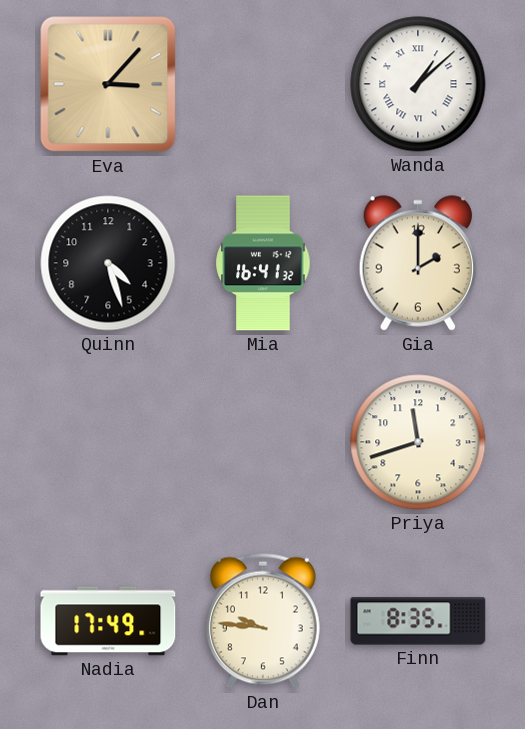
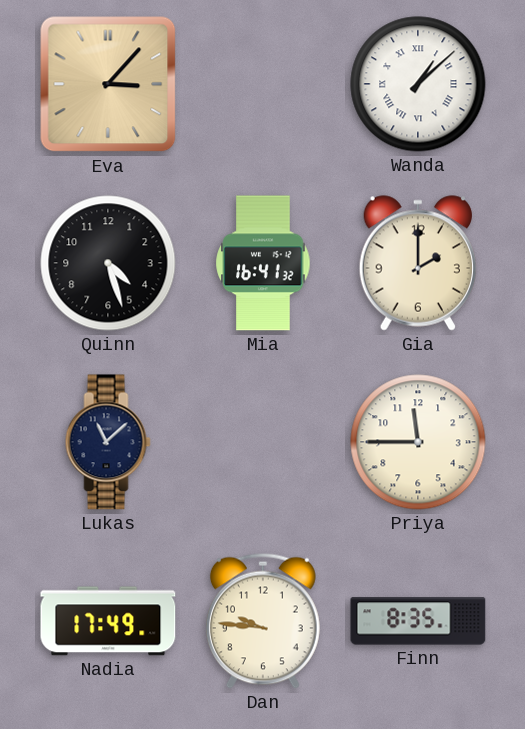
Lukas: none -> 11:08 (108, 442)
Priya: 11:42 -> 11:45 (418, 442)
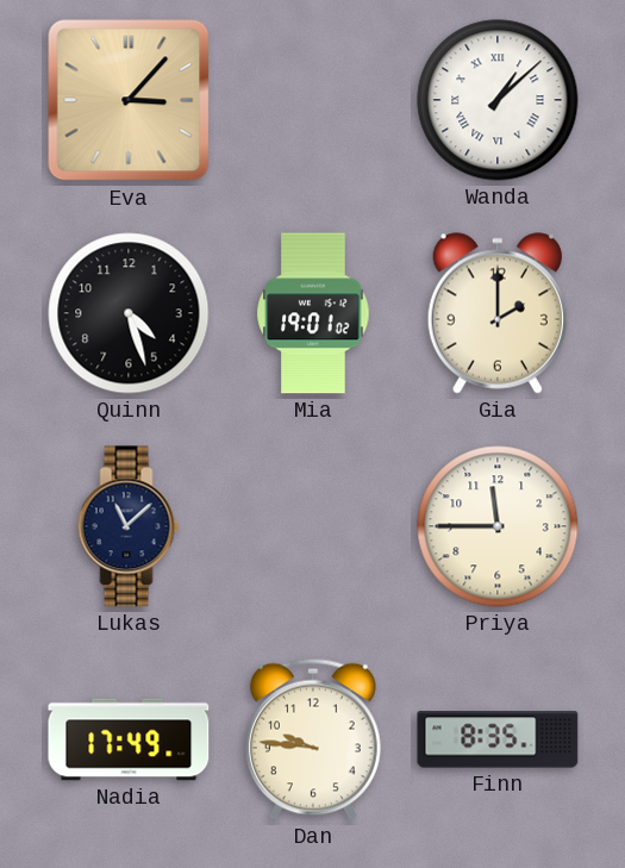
Mia: 16:41 -> 19:01 (313, 313)
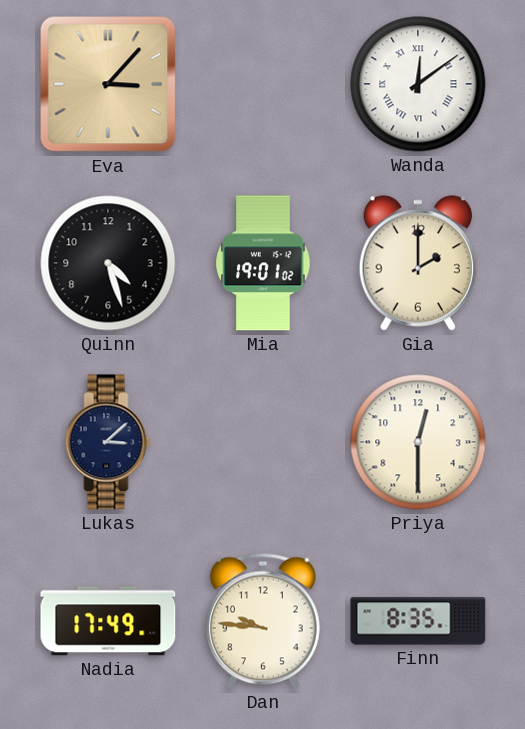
Wanda: 1:08 -> 12:09 (418, 84)
Lukas: 11:08 -> 3:08 (108, 442)
Priya: 11:45 -> 12:30 (418, 442)
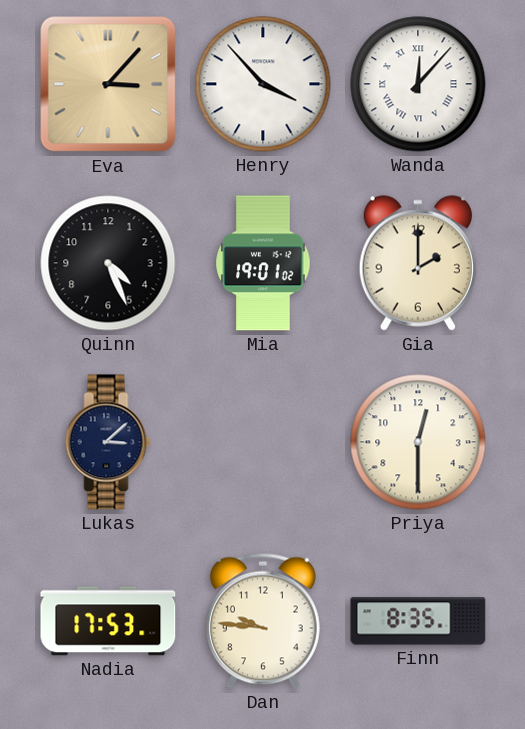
Henry: none -> 3:53 (263, 84)
Wanda: 12:09 -> 12:07 (418, 84)
Quinn: 4:27 -> 4:26 (108, 263)
Nadia: 17:49 -> 17:53 (108, 621)
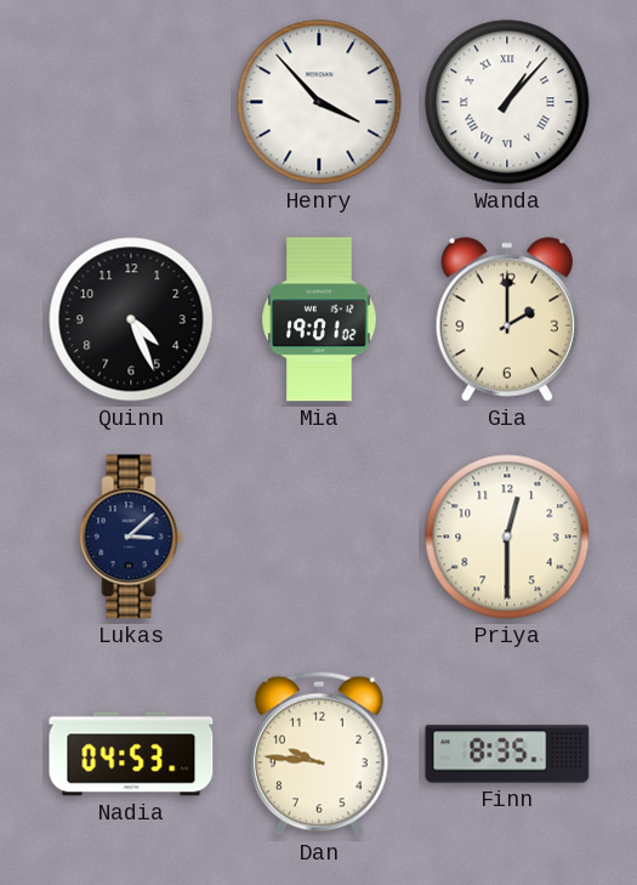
Eva: 3:07 -> none (108, 84)
Wanda: 12:07 -> 1:07 (507, 102)
Nadia: 17:53 -> 04:53 (131, 754)
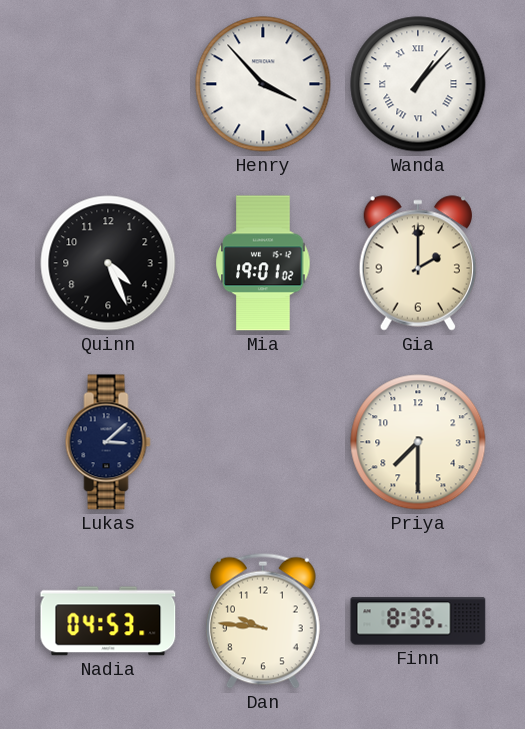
Priya: 12:30 -> 7:30 (418, 442)
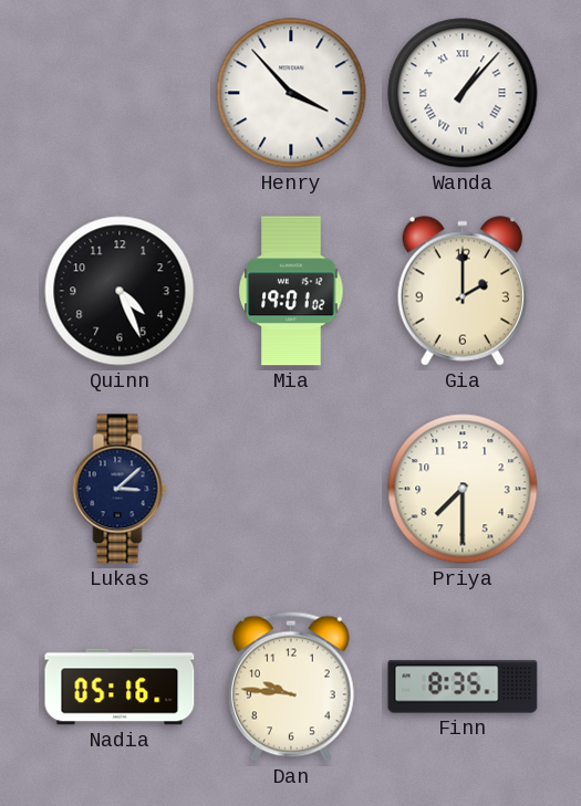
Nadia: 04:53 -> 05:16 (120, 687)
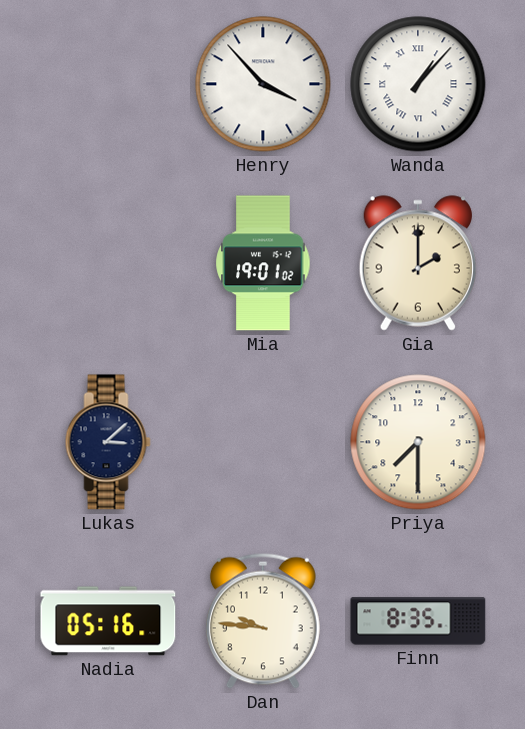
Quinn: 4:26 -> none (120, 291)
